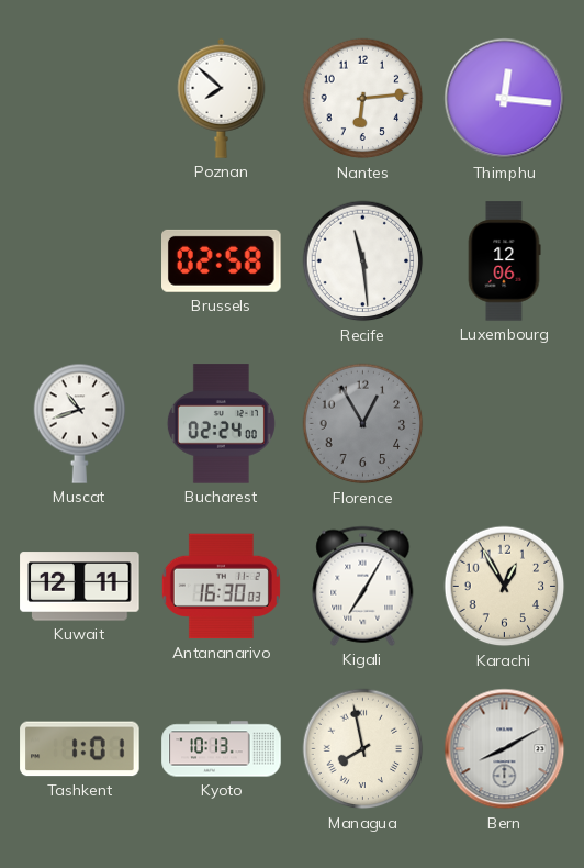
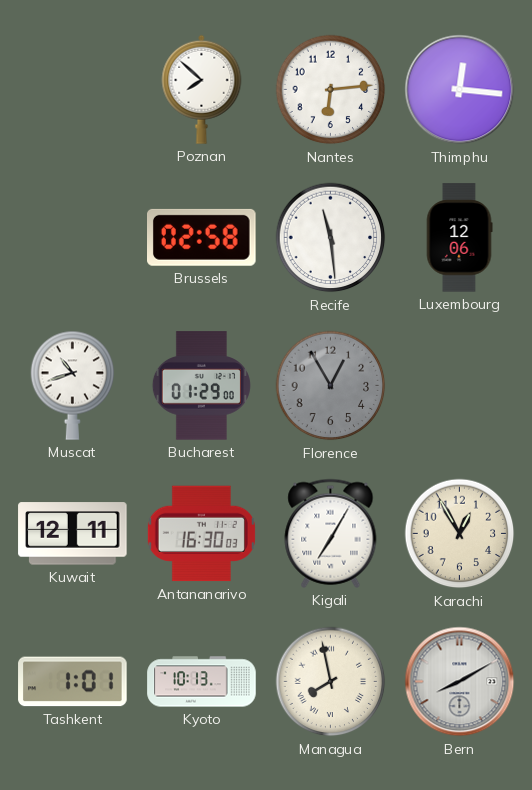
Bucharest: 02:24 -> 01:29 (201, 386)
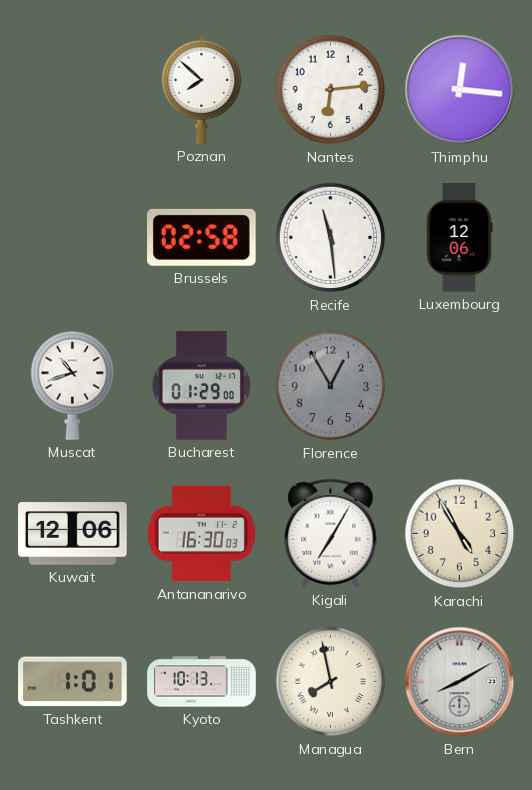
Kuwait: 12:11 -> 12:06 (73, 534)
Karachi: 12:55 -> 4:55 (460, 534)
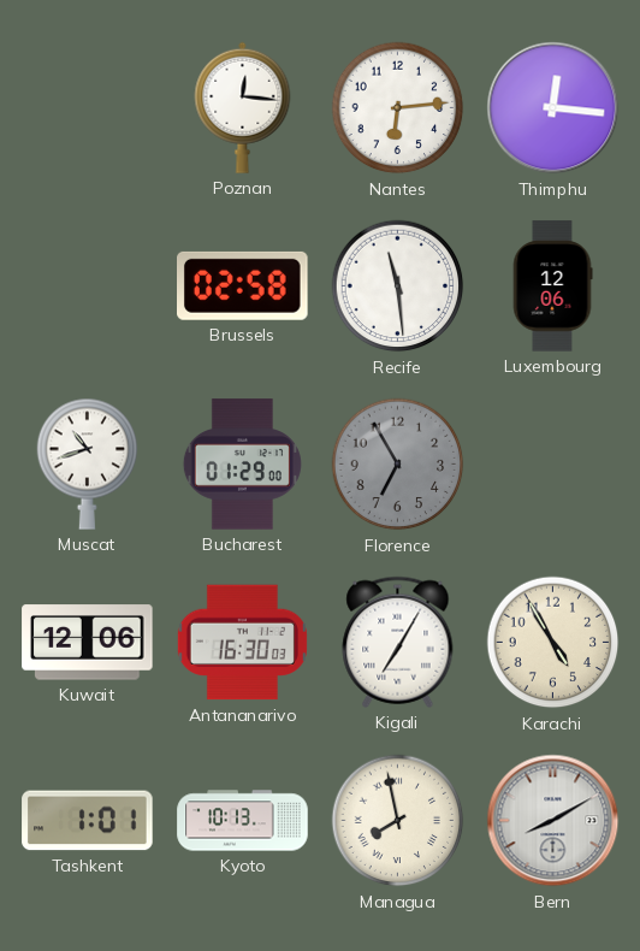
Poznan: 7:52 -> 12:16 (243, 107)
Florence: 12:55 -> 6:55 (398, 465)
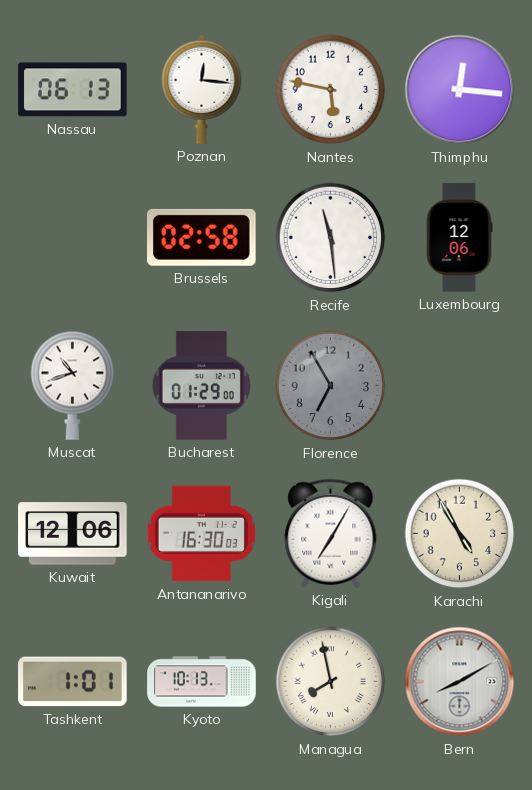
Nassau: none -> 06:13 (73, 90)
Nantes: 6:14 -> 5:47 (331, 90)
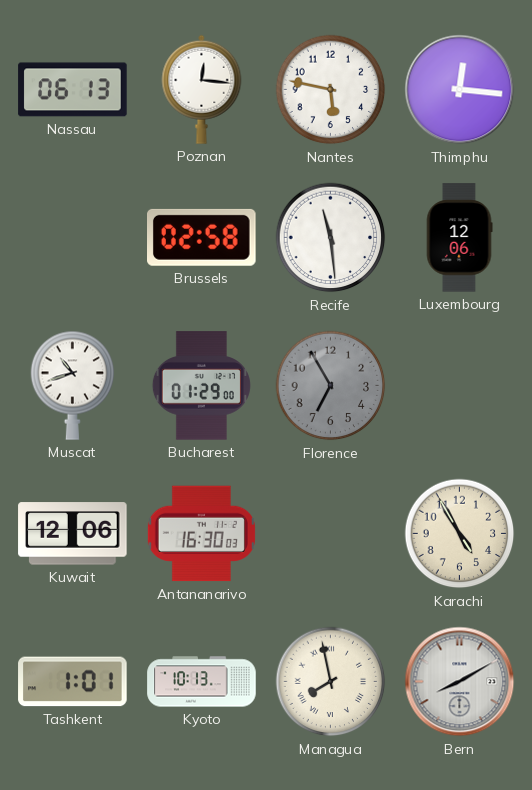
Kigali: 7:05 -> none (331, 533)
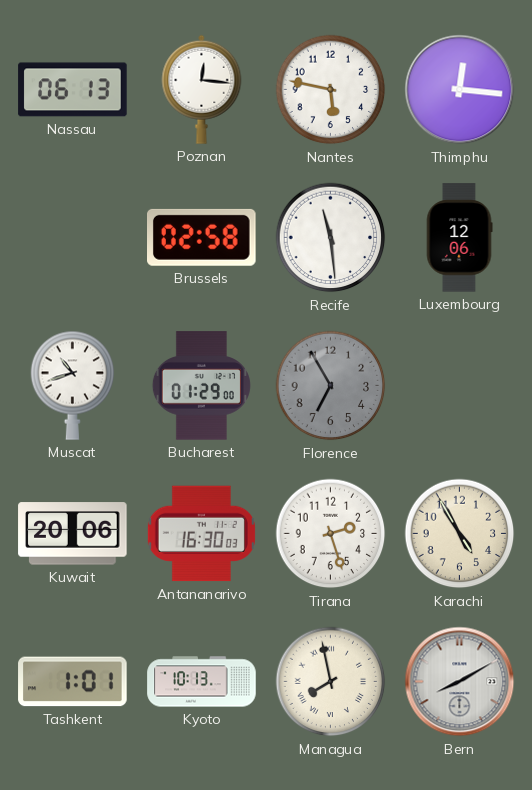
Kuwait: 12:06 -> 20:06 (73, 534)
Tirana: none -> 2:27 (331, 534)
